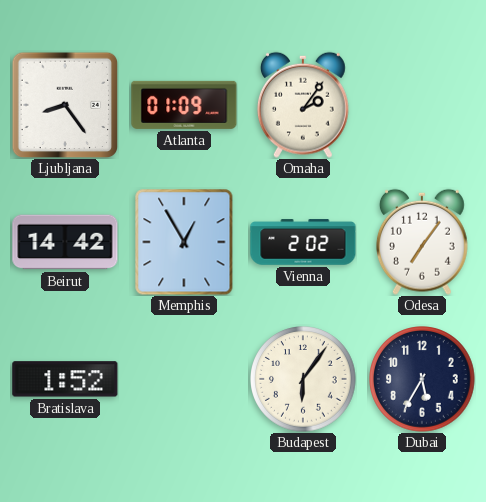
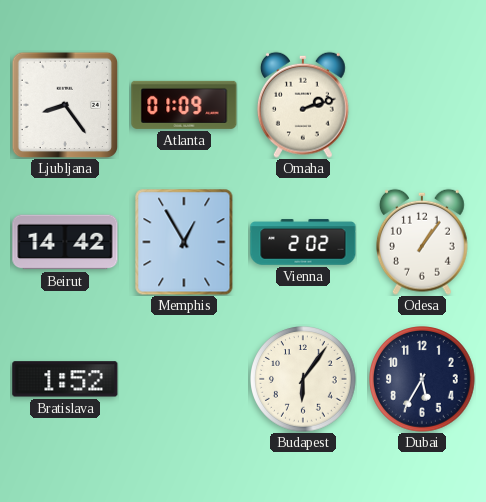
Omaha: 2:06 -> 2:12 (303, 105)
Odesa: 7:06 -> 1:06 (422, 242)
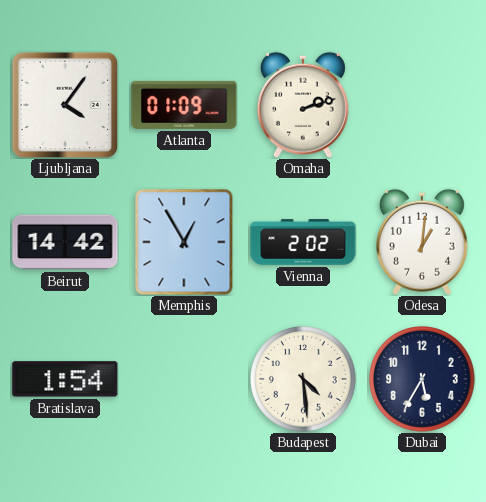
Ljubljana: 8:24 -> 4:06 (65, 105)
Odesa: 1:06 -> 1:01 (422, 242)
Bratislava: 1:52 -> 1:54 (65, 379)
Budapest: 6:06 -> 4:29 (303, 379)
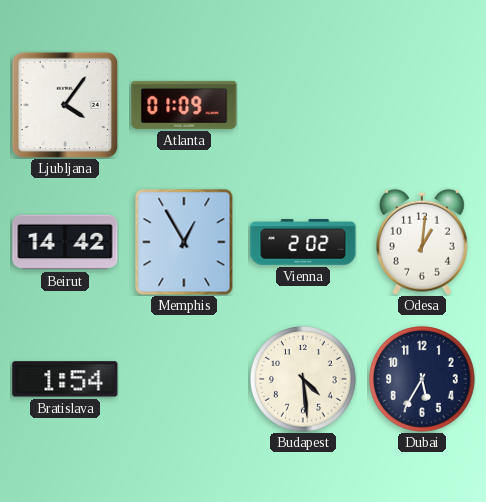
Omaha: 2:12 -> none (303, 105)
